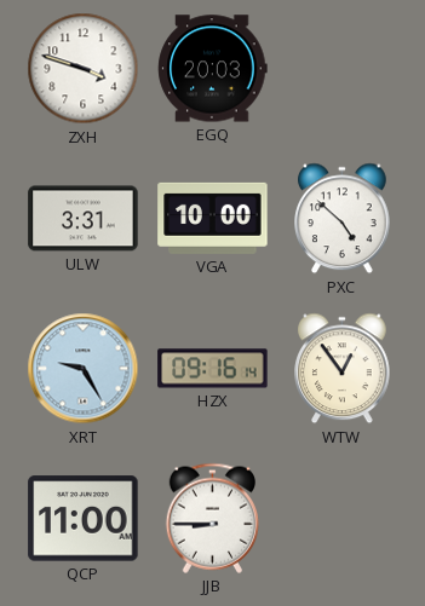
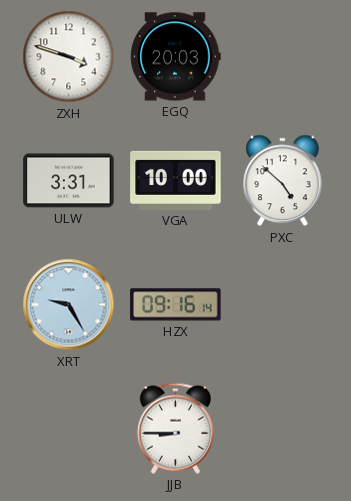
WTW: 12:54 -> none (343, 369)
QCP: 11:00 -> none (84, 519)
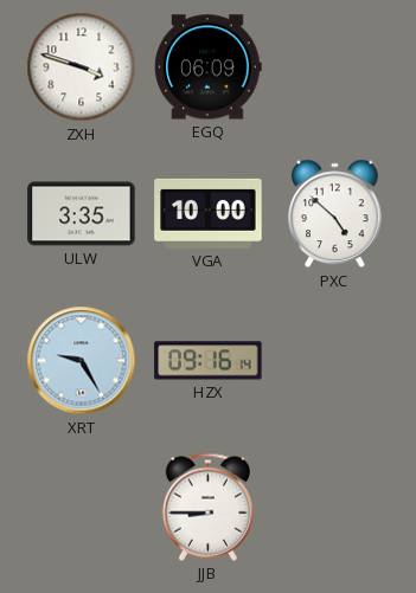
EGQ: 20:03 -> 06:09 (209, 67)
ULW: 3:31 -> 3:35 (82, 214)
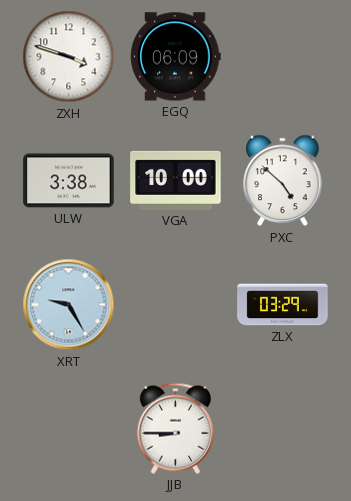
ULW: 3:35 -> 3:38 (69, 181)
HZX: 09:16 -> none (209, 361)
ZLX: none -> 03:29 (283, 305)
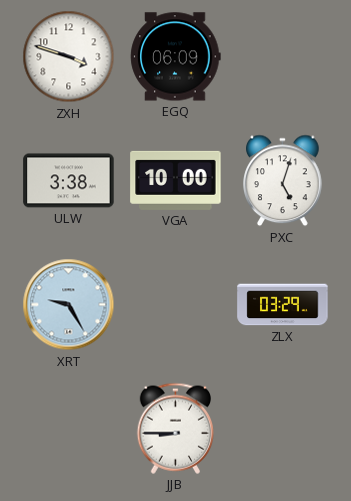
PXC: 4:52 -> 5:03 (283, 181)
